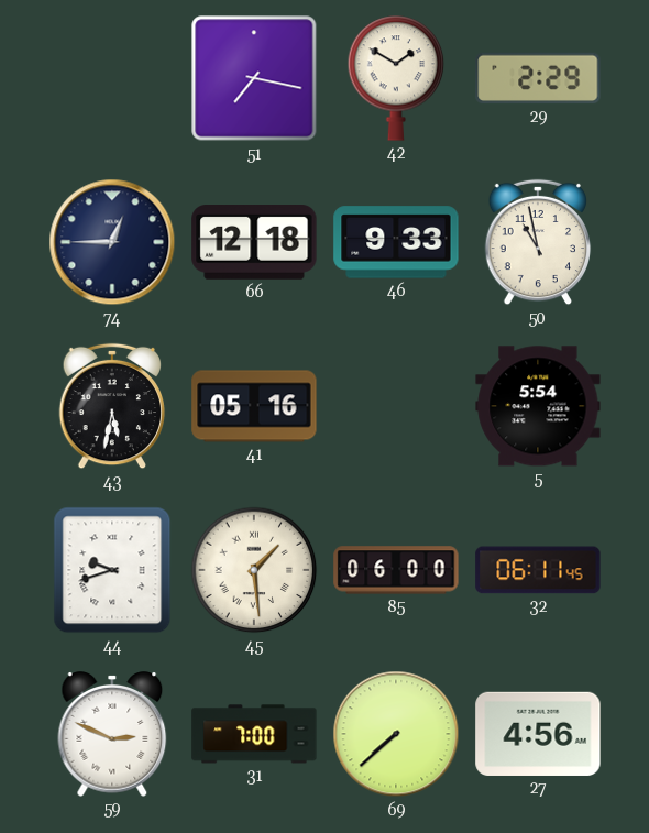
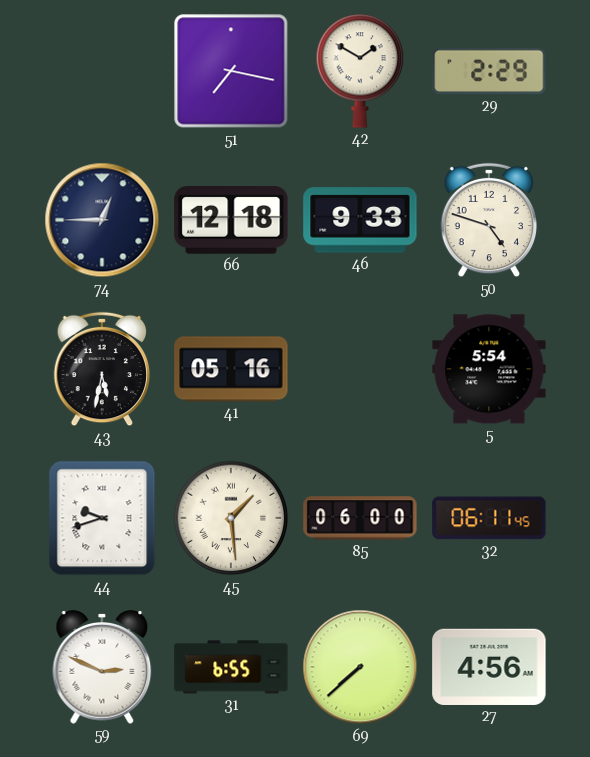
50: 10:58 -> 4:48 (489, 220)
31: 7:00 -> 6:55 (231, 667)
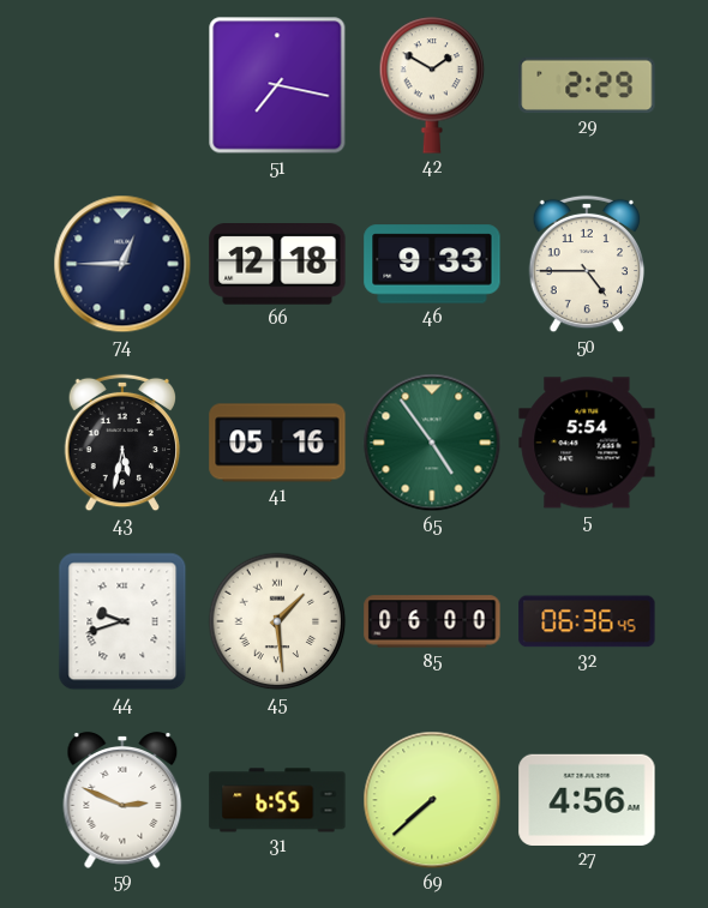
50: 4:48 -> 4:45 (587, 264)
65: none -> 4:54 (432, 443)
32: 06:11 -> 06:36 (587, 621)
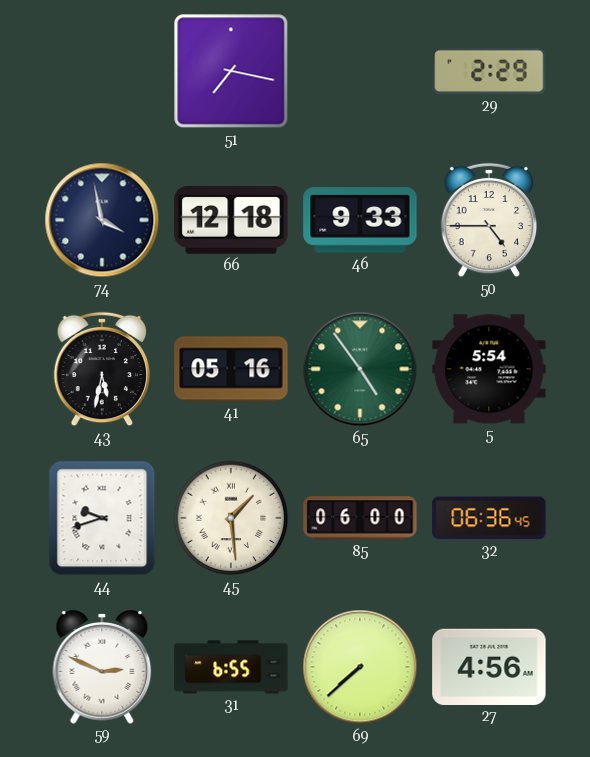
42: 1:50 -> none (432, 85)
74: 12:45 -> 3:58 (102, 220)
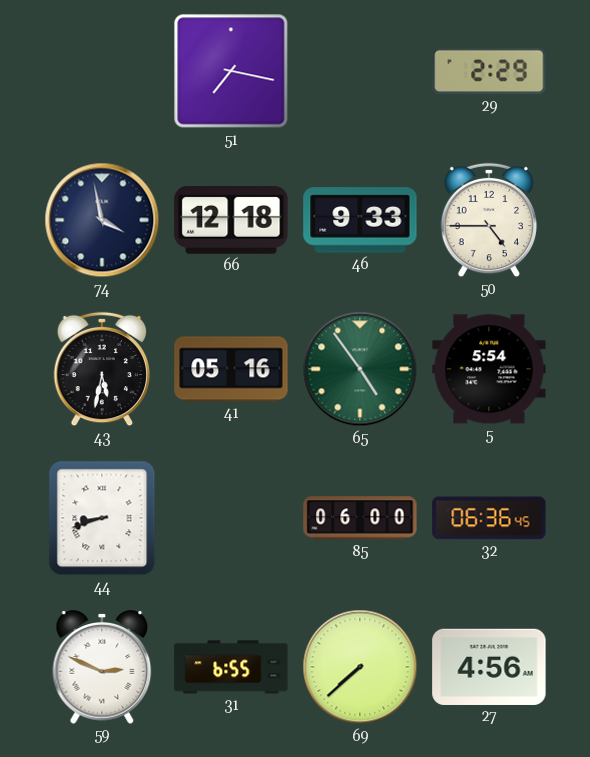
44: 9:42 -> 8:42 (102, 518)
45: 1:29 -> none (231, 518)
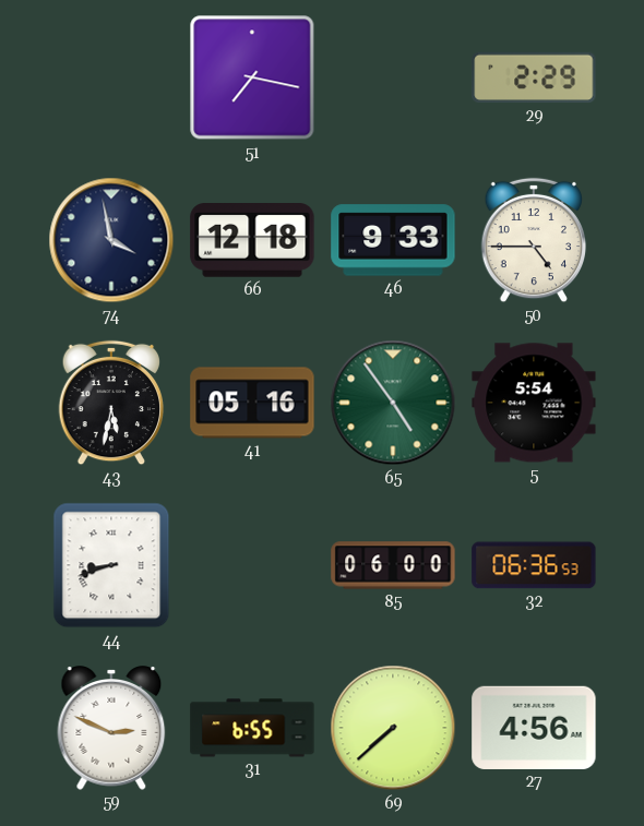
32: 06:36:45 -> 06:36:53 (534, 565)
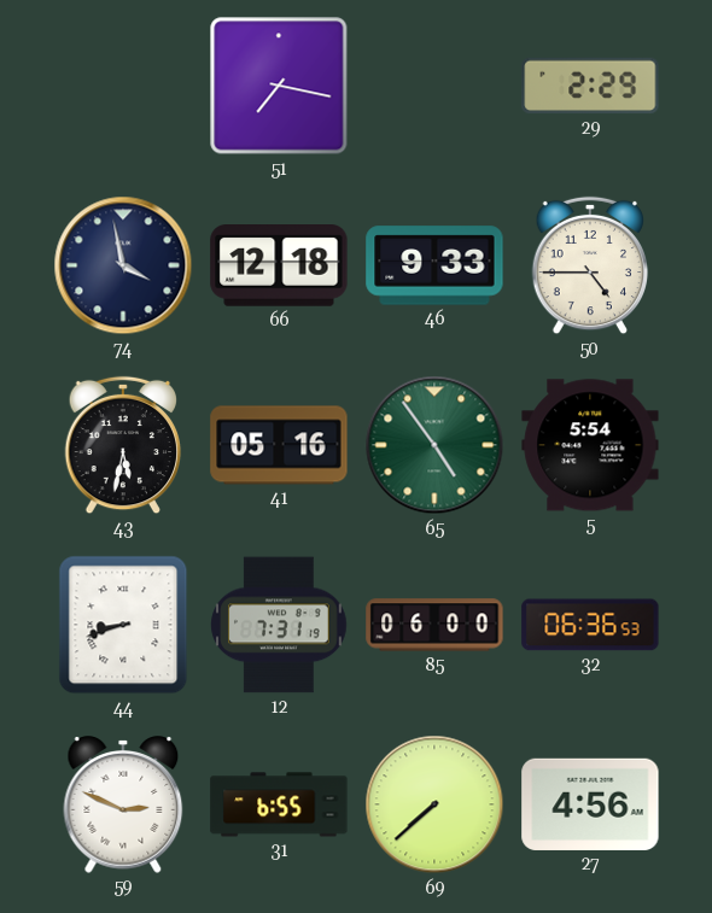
12: none -> 7:31 (279, 625)
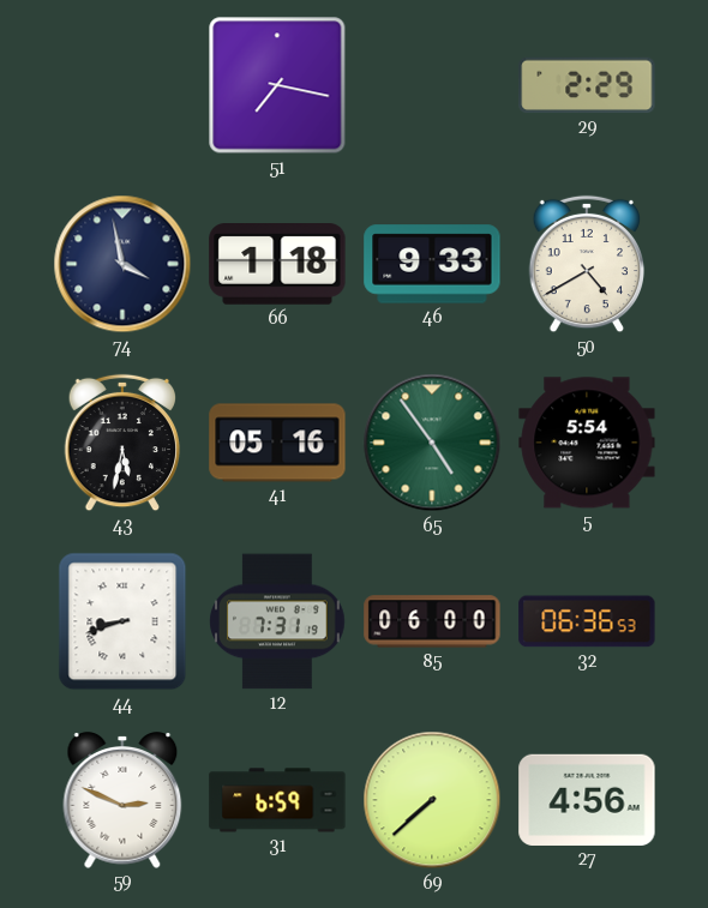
66: 12:18 -> 1:18 (277, 265)
50: 4:45 -> 4:40 (587, 264)
31: 6:55 -> 6:59 (277, 800)
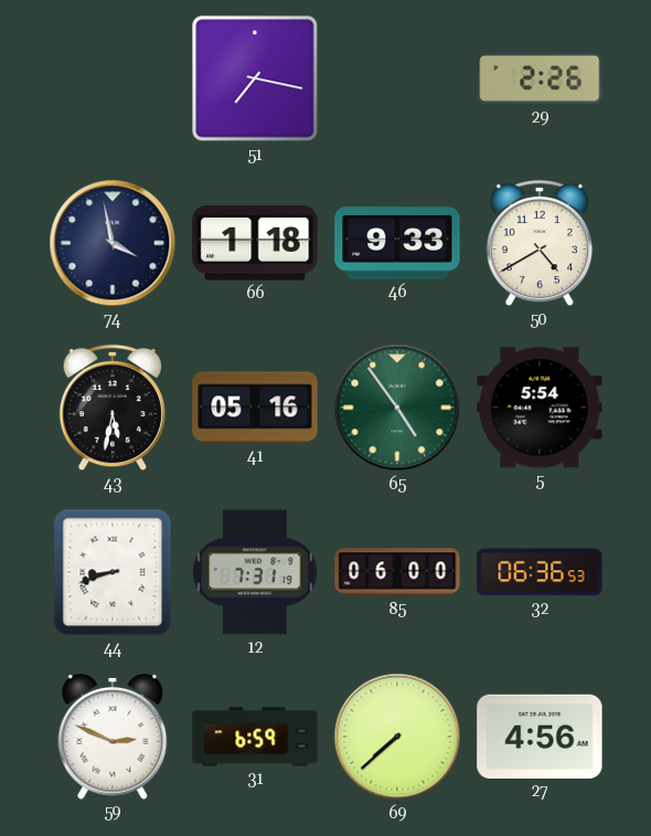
29: 2:29 -> 2:26 (540, 78)
